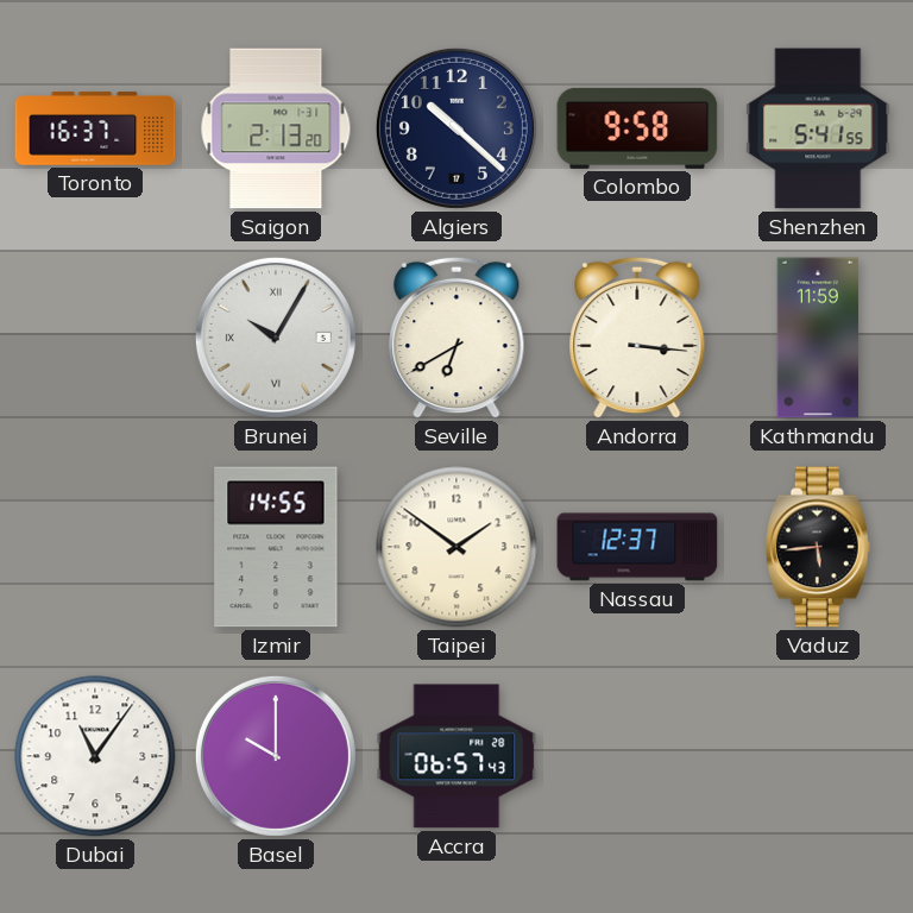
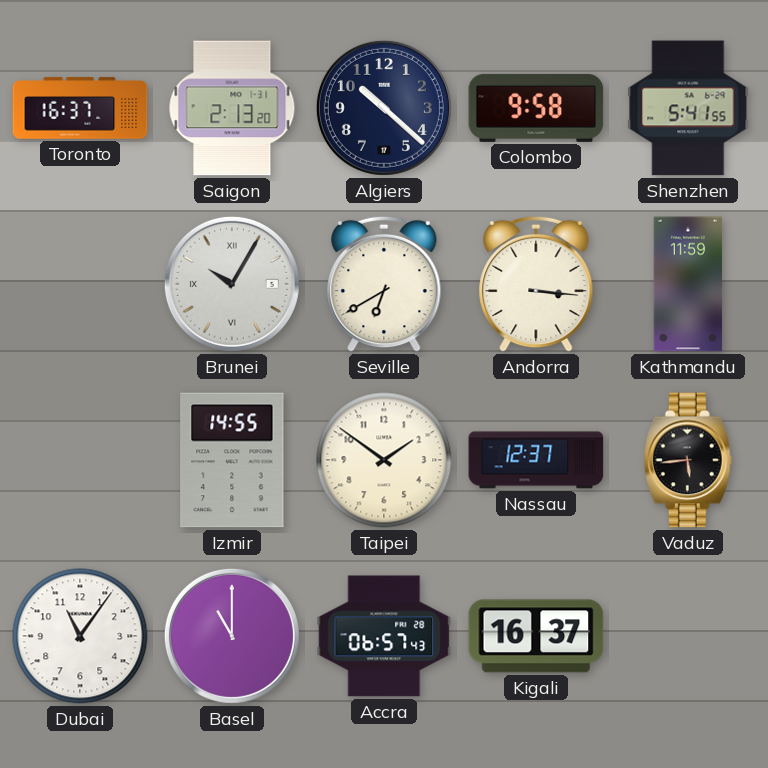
Basel: 10:00 -> 11:00 (232, 636)
Kigali: none -> 16:37 (536, 636)
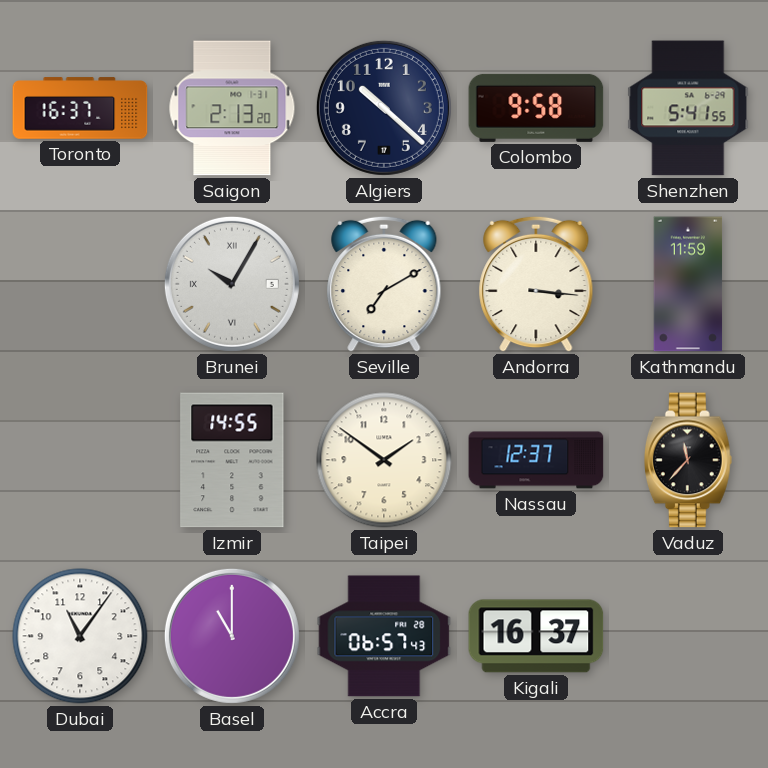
Seville: 6:40 -> 7:10 (384, 284)
Vaduz: 5:44 -> 11:37 (688, 460)
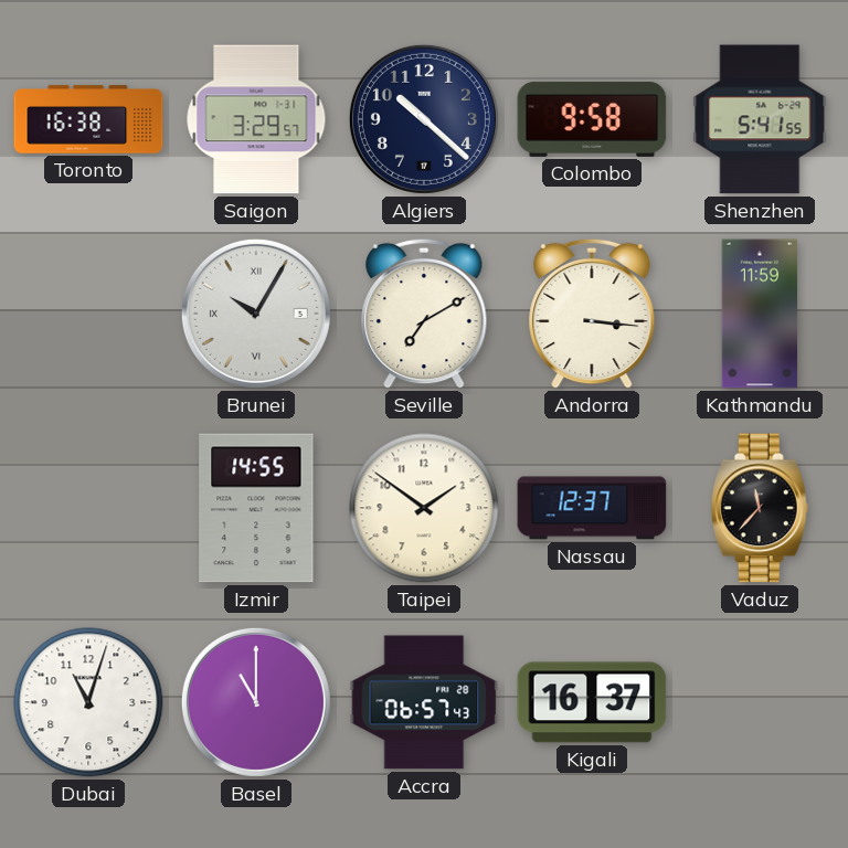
Toronto: 16:37 -> 16:38 (88, 119)
Saigon: 2:13 -> 3:29 (256, 119)
Dubai: 11:06 -> 11:03 (88, 702)
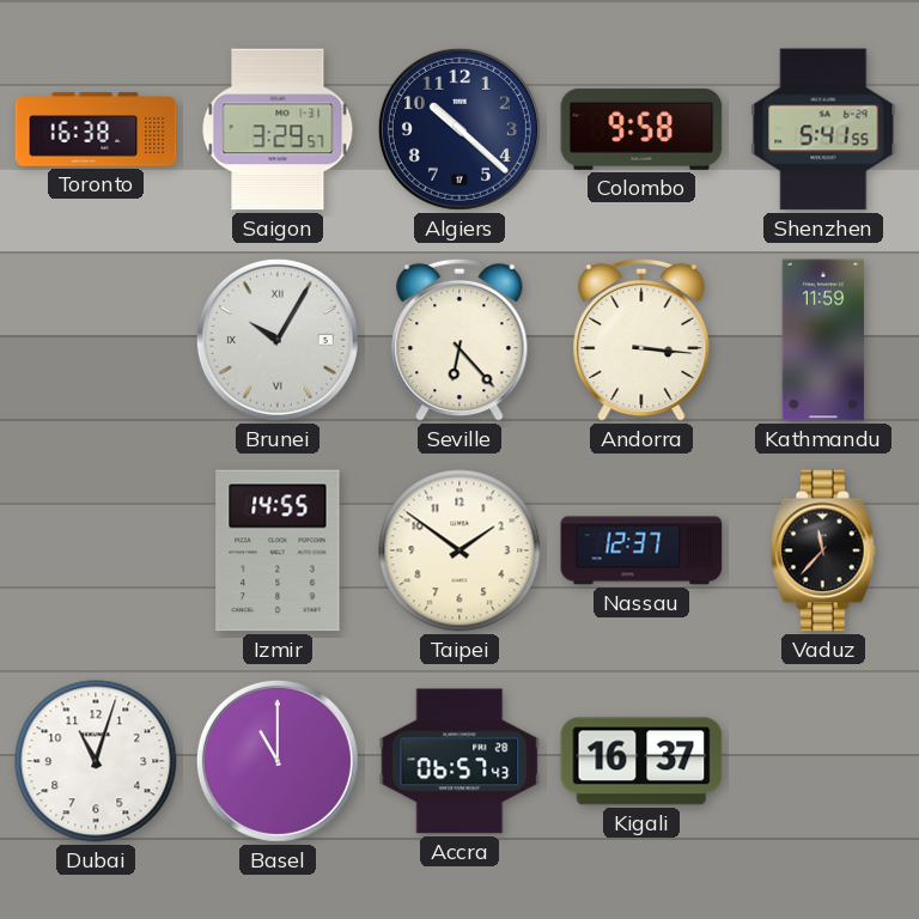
Seville: 7:10 -> 6:23 (459, 340)
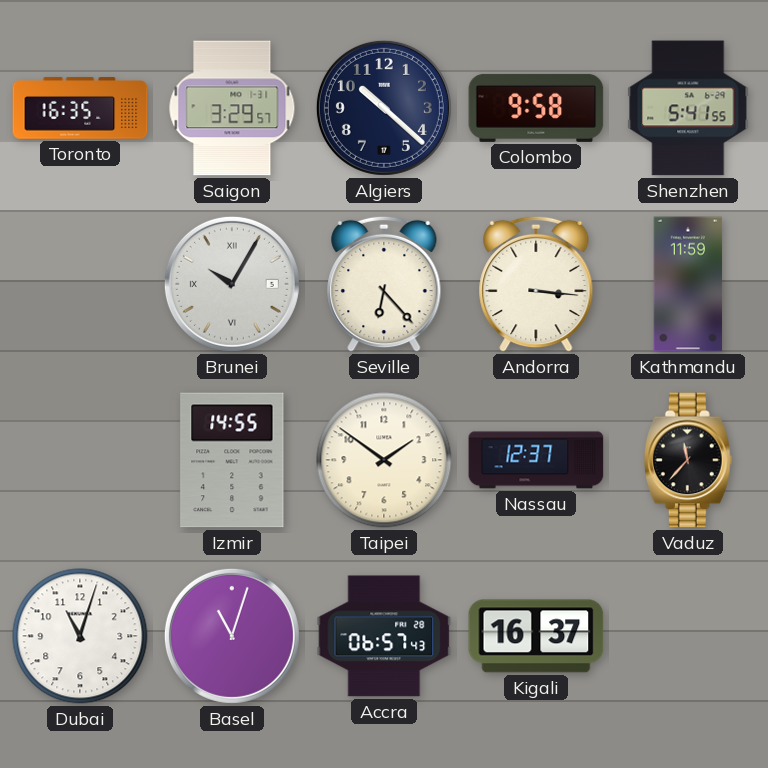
Toronto: 16:38 -> 16:35 (80, 108)
Basel: 11:00 -> 11:03 (232, 636)
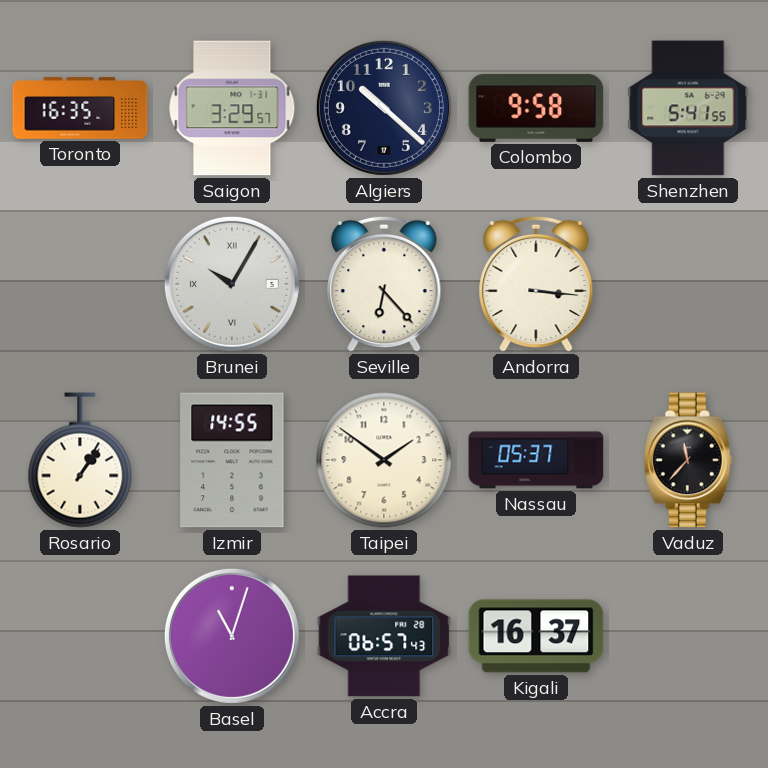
Kathmandu: 11:59 -> none (688, 284)
Rosario: none -> 1:06 (80, 460)
Nassau: 12:37 -> 05:37 (536, 460)
Dubai: 11:03 -> none (80, 636)
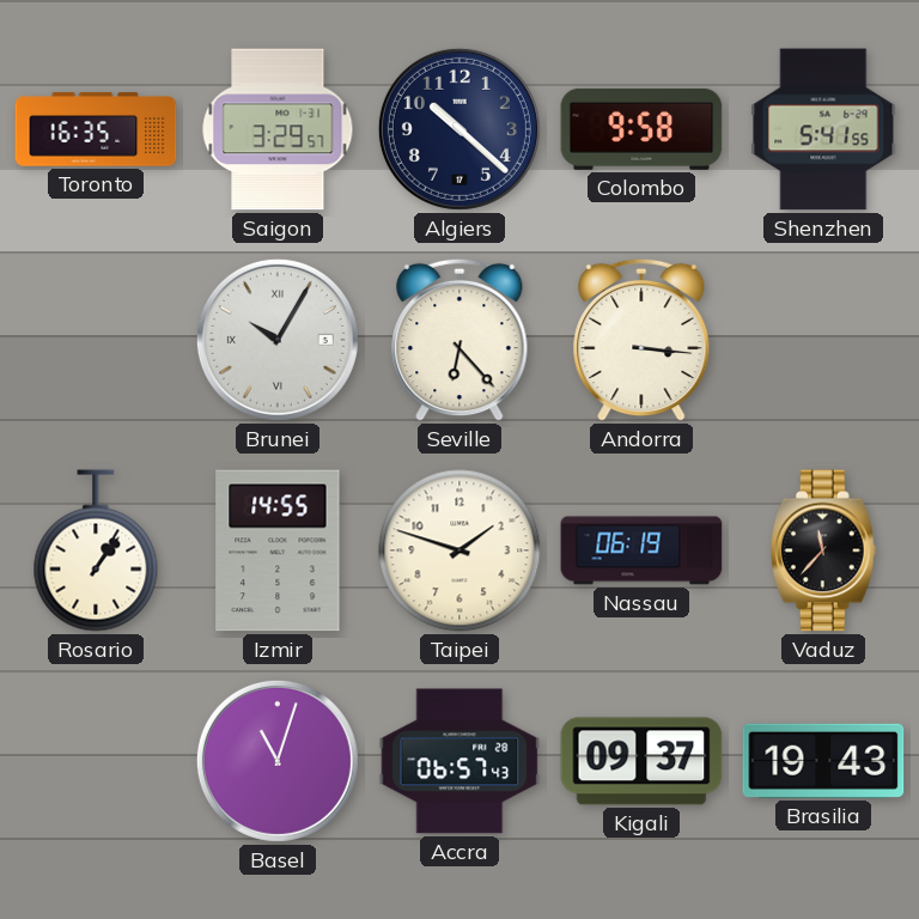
Taipei: 1:51 -> 1:48 (459, 550)
Nassau: 05:37 -> 06:19 (641, 550)
Kigali: 16:37 -> 09:37 (641, 761)
Brasilia: none -> 19:43 (823, 761)
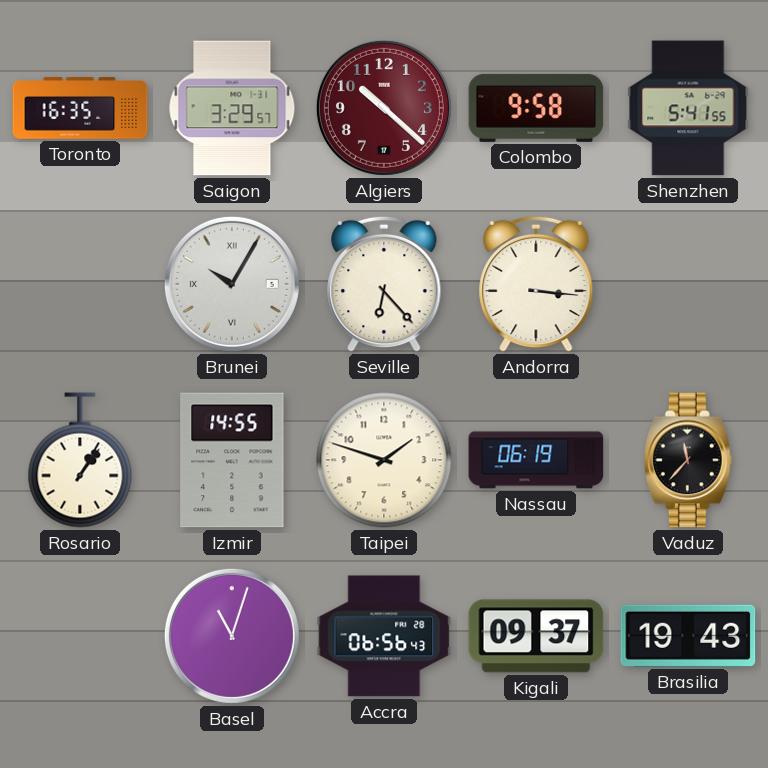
Algiers dial: navy -> burgundy (384, 108)
Accra: 06:57 -> 06:56 (384, 636)
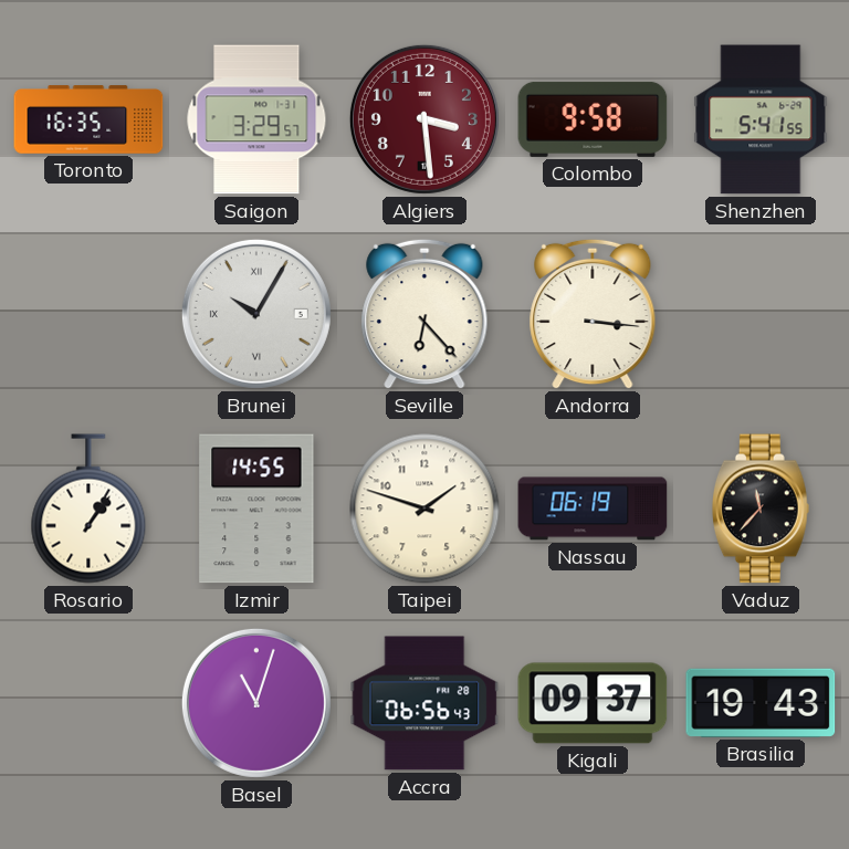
Algiers: 10:22 -> 3:29 (424, 119)
